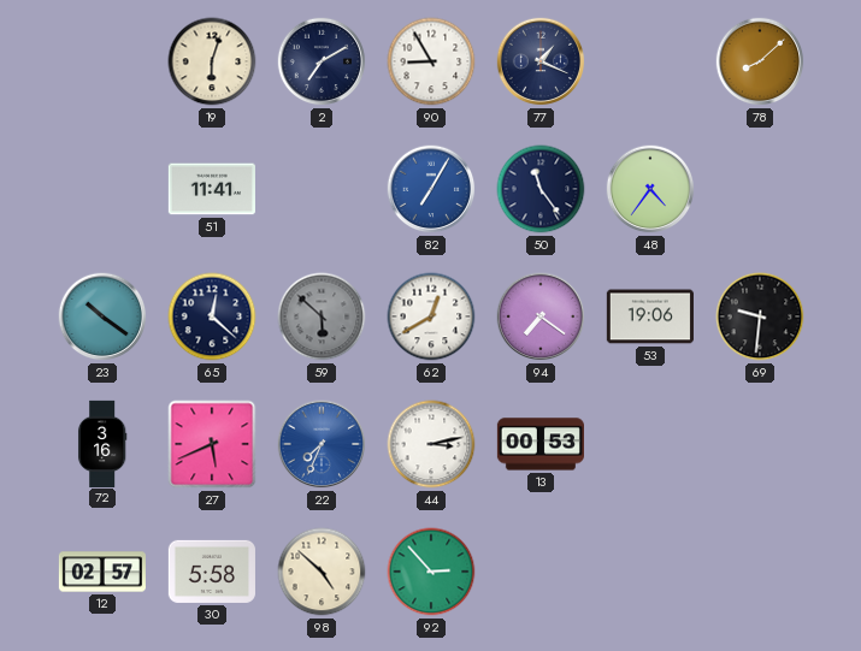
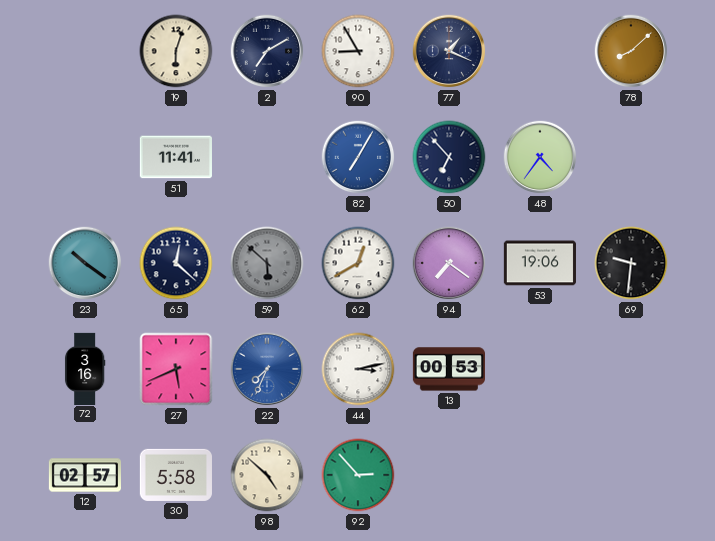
50: 11:24 -> 6:53 (449, 157)
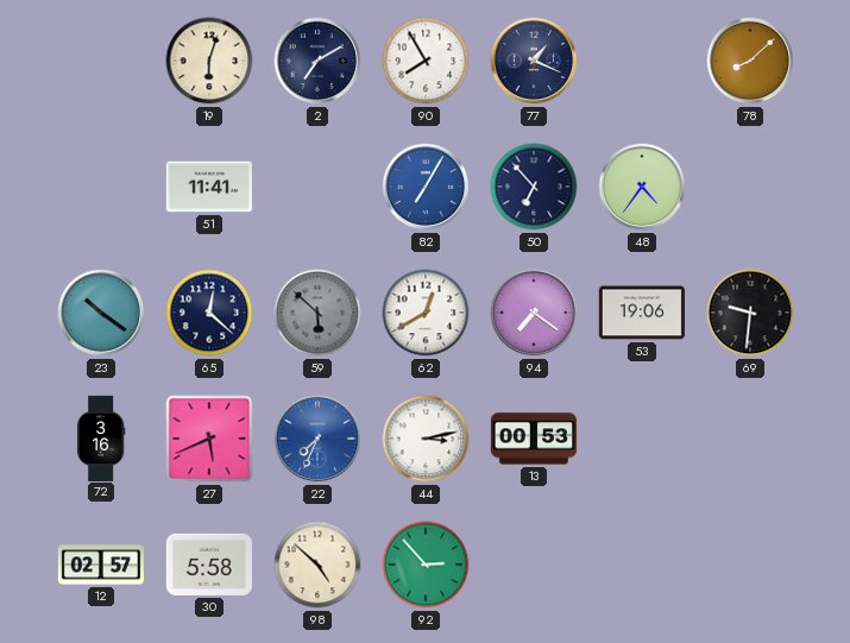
90: 8:55 -> 7:55 (426, 61)
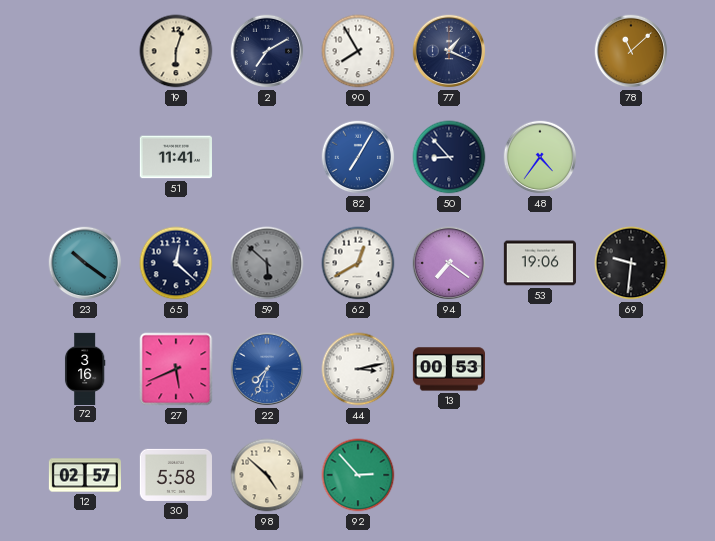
78: 8:08 -> 11:08 (631, 51)
50: 6:53 -> 8:53 (449, 157)
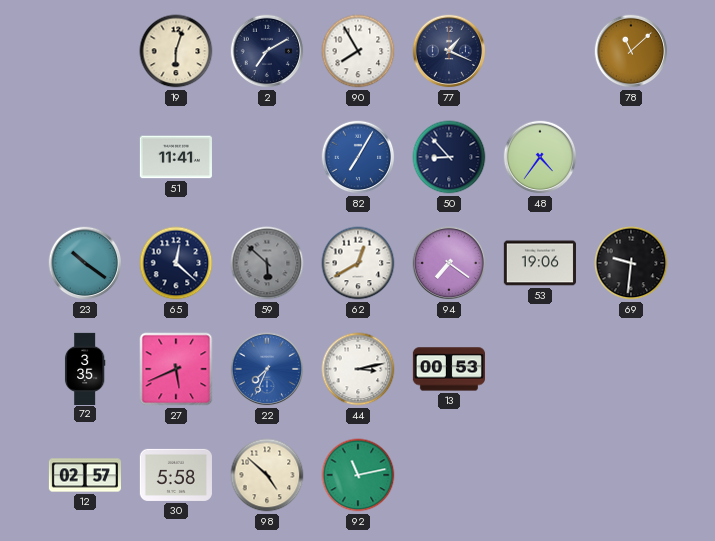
72: 3:16 -> 3:35 (85, 368)
92: 2:53 -> 11:13 (358, 475)
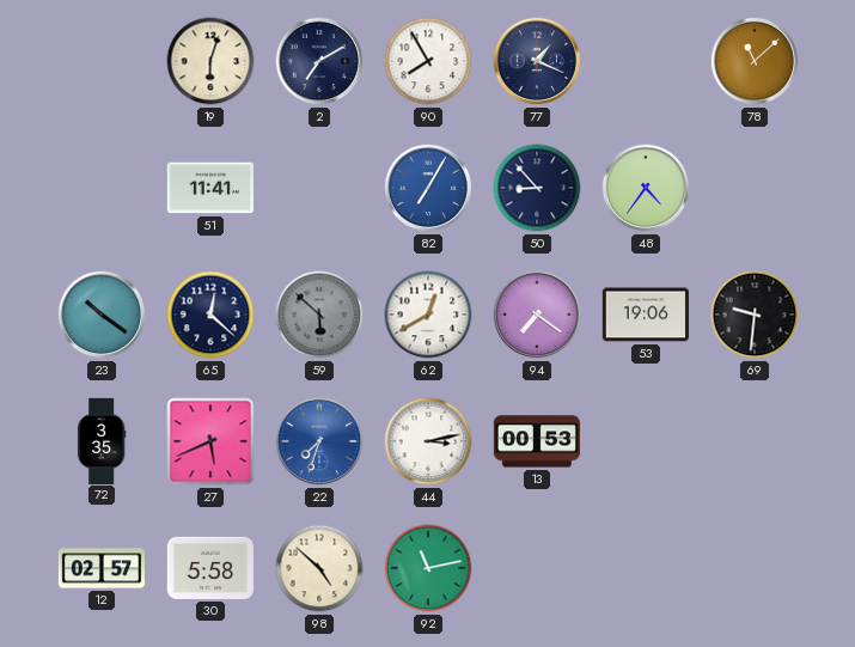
22: 7:34 -> 7:33 (319, 441)
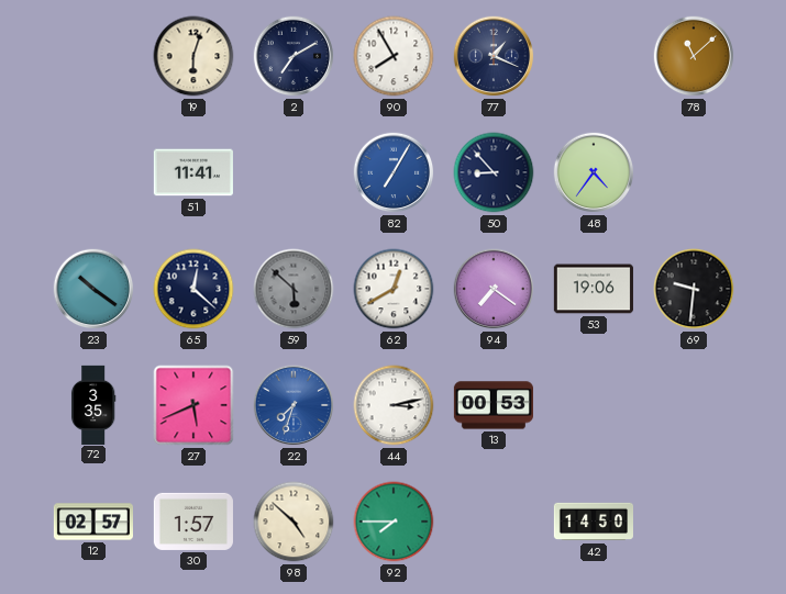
30: 5:58 -> 1:57 (193, 522)
92: 11:13 -> 7:45 (394, 522)
42: none -> 14:50 (593, 522)
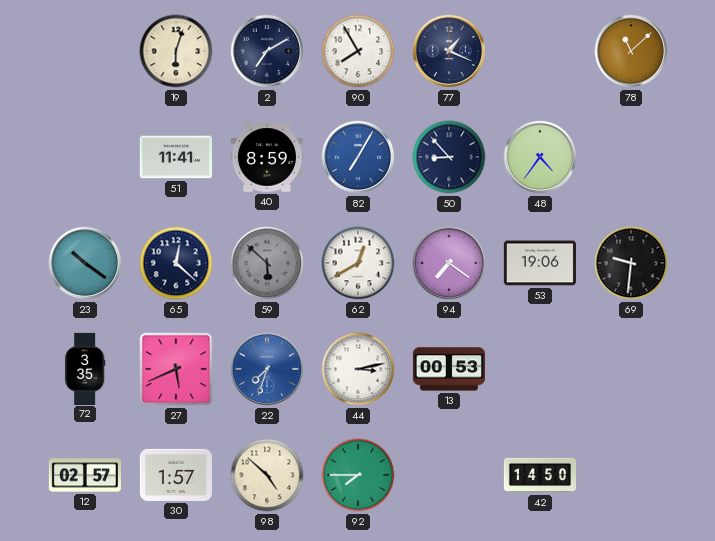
40: none -> 8:59 (267, 157)
